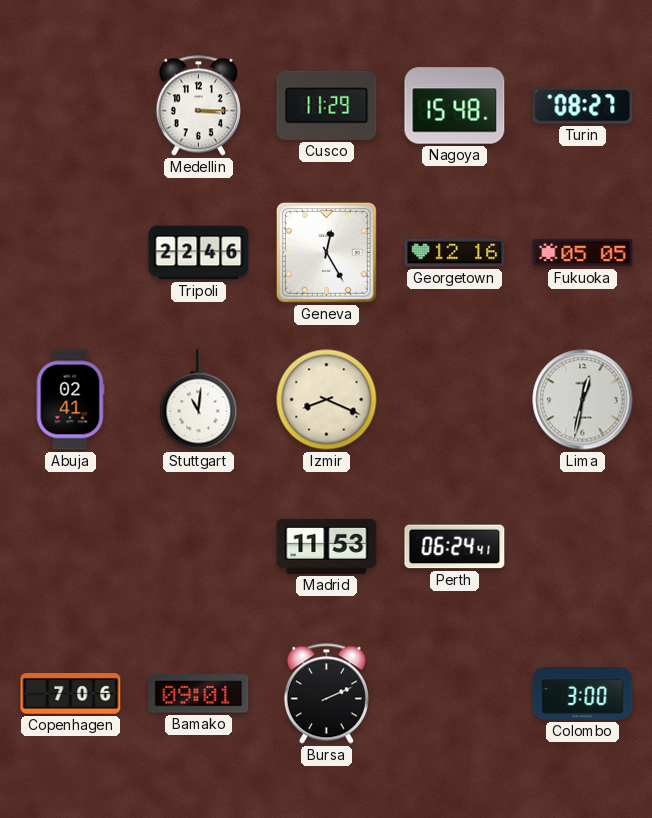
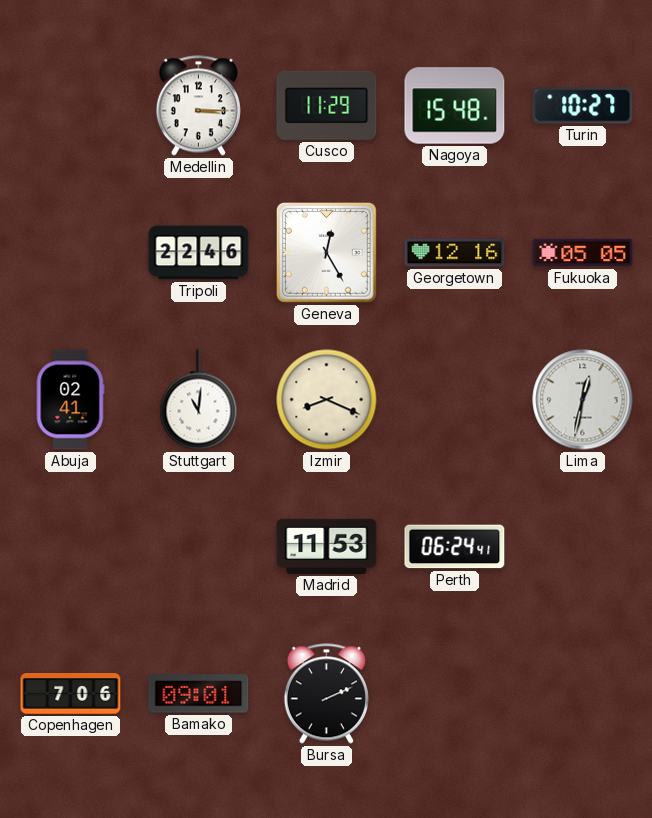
Turin: 08:27 -> 10:27 (583, 106)
Colombo: 3:00 -> none (583, 694)
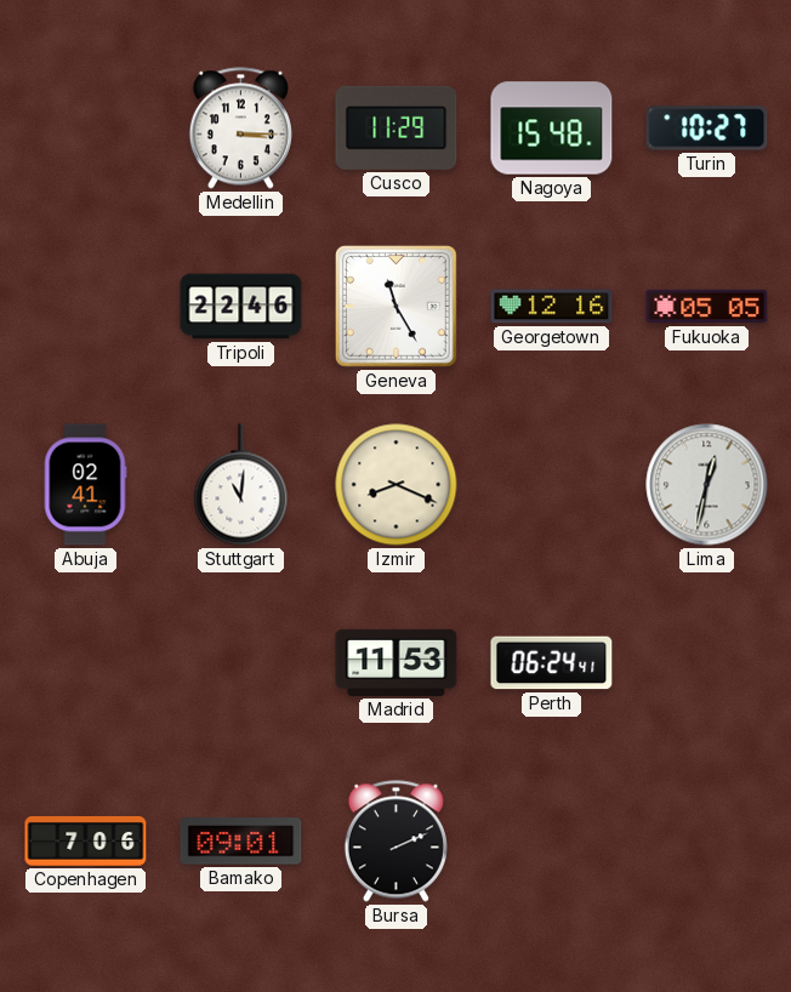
Geneva: 12:25 -> 11:25 (397, 307)
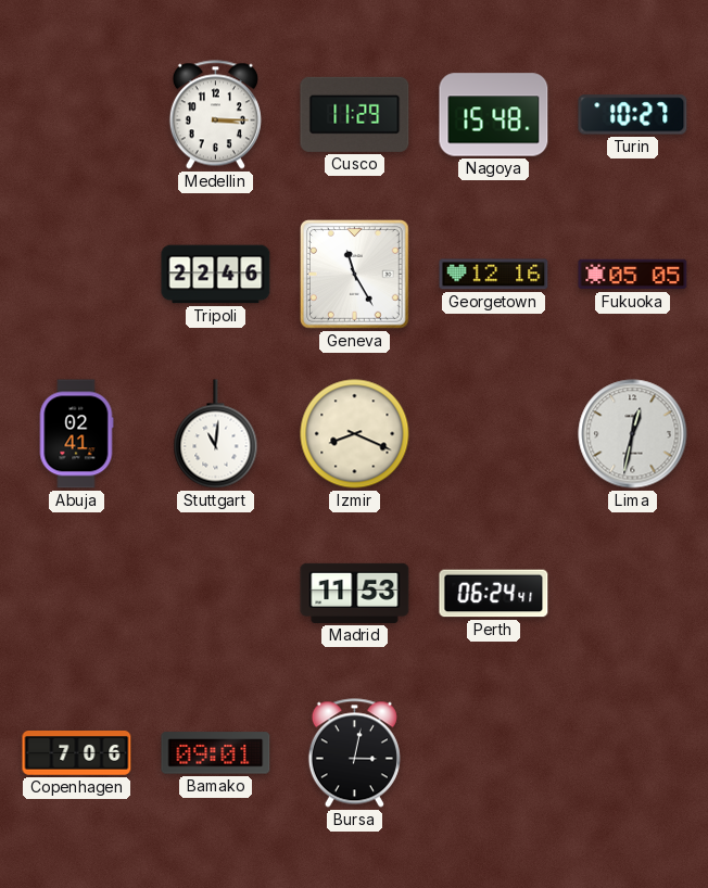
Bursa: 2:11 -> 3:02 (354, 753)
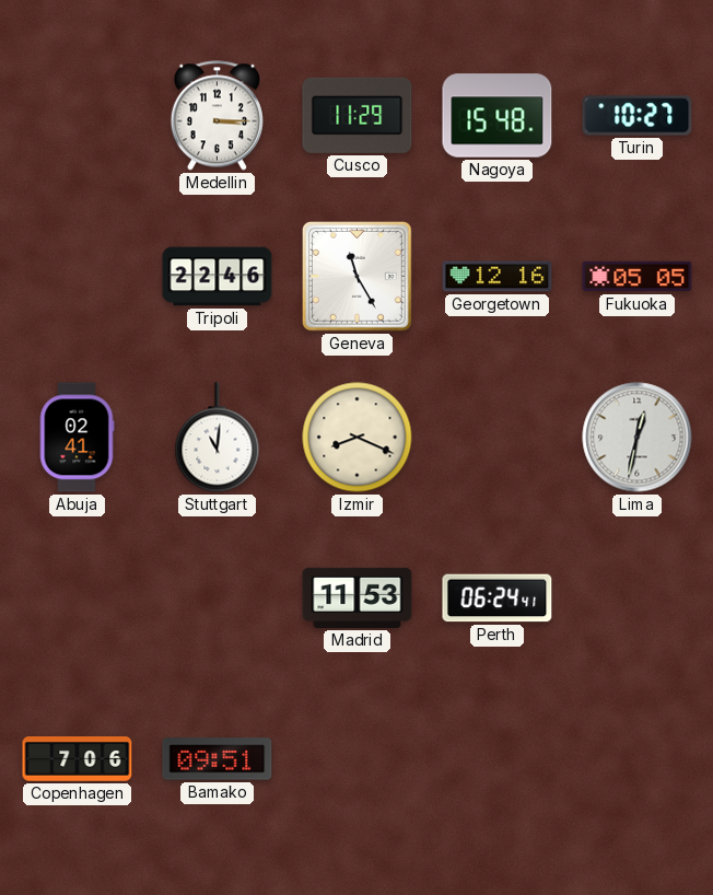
Bamako: 09:01 -> 09:51 (218, 759)
Bursa: 3:02 -> none (354, 753)
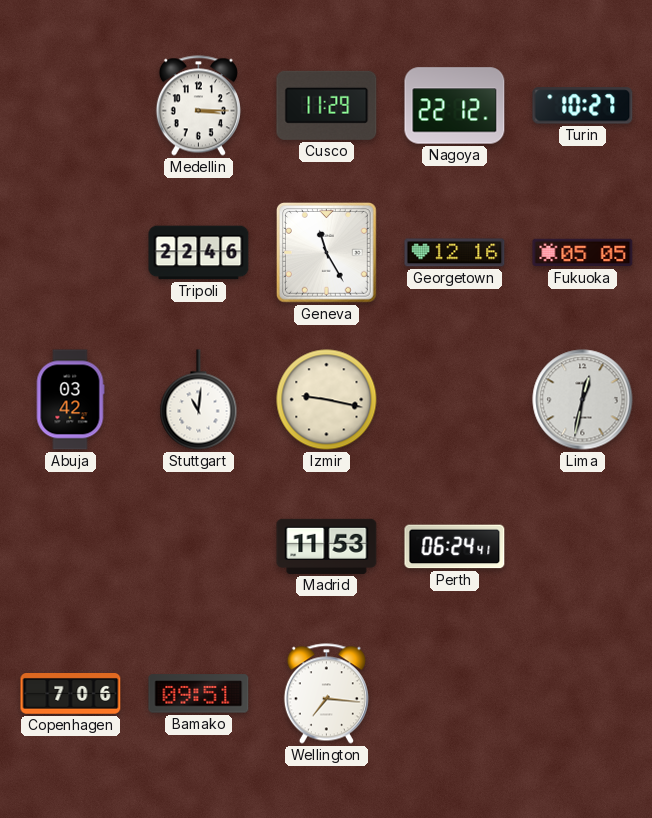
Nagoya: 15:48 -> 22:12 (455, 106)
Abuja: 02:41 -> 03:42 (70, 400)
Izmir: 8:19 -> 9:17 (327, 400)
Wellington: none -> 7:16 (326, 694)
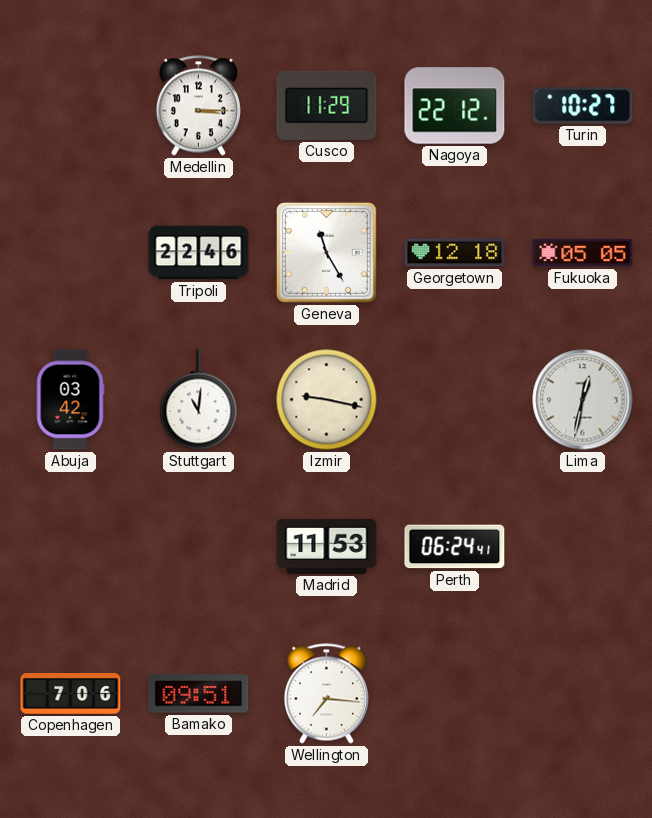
Georgetown: 12:16 -> 12:18 (455, 253)
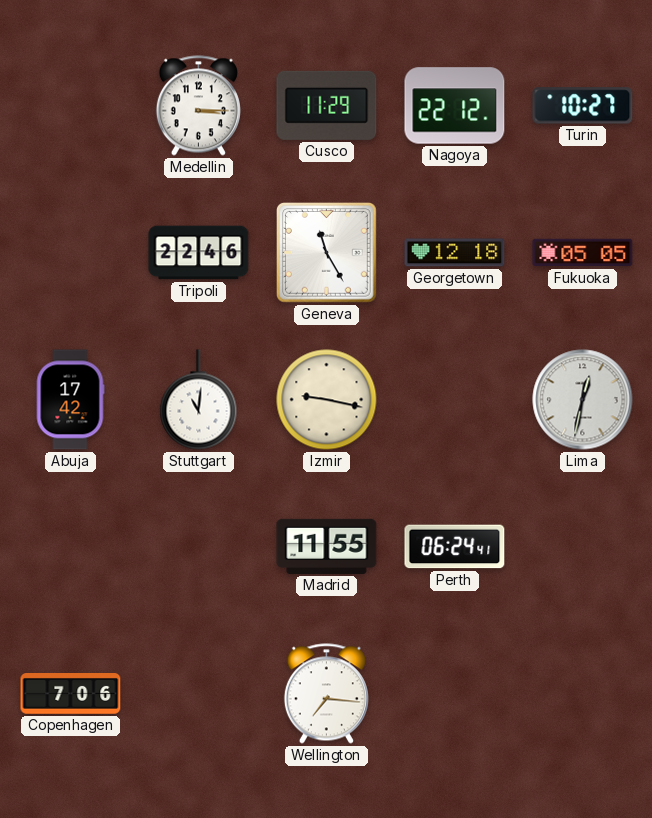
Abuja: 03:42 -> 17:42 (70, 400)
Madrid: 11:53 -> 11:55 (327, 546)
Bamako: 09:51 -> none (199, 694)
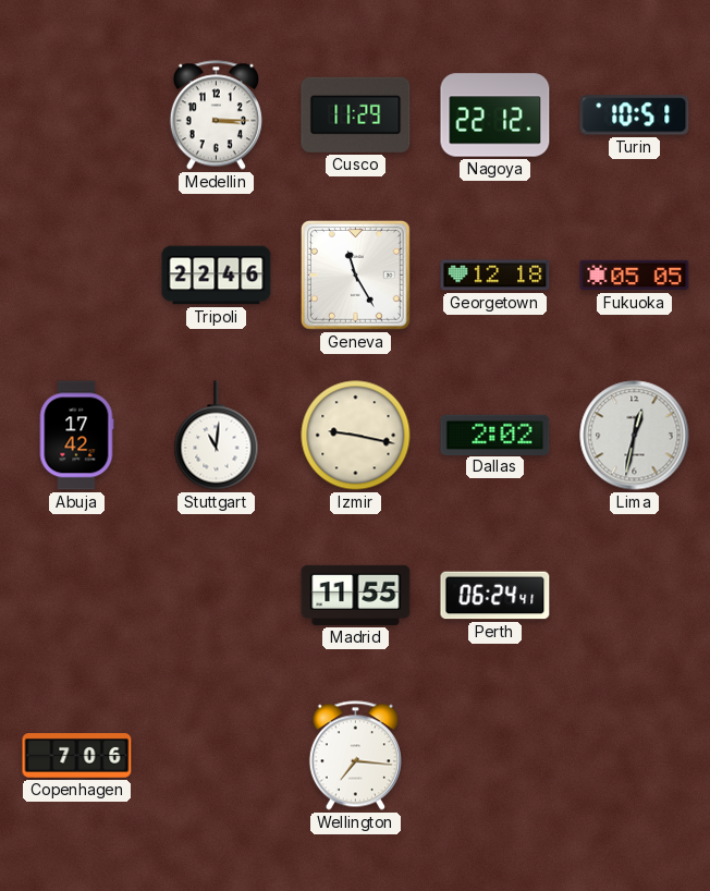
Turin: 10:27 -> 10:51 (635, 115)
Dallas: none -> 2:02 (495, 435)
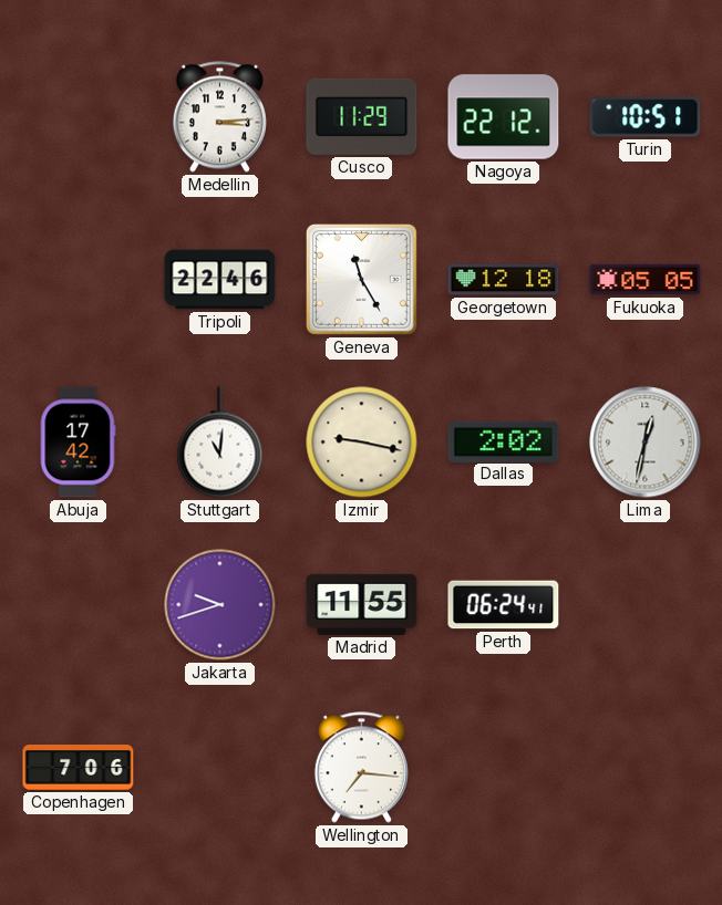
Medellin: 3:15 -> 3:14 (219, 117)
Jakarta: none -> 9:42 (220, 605)
